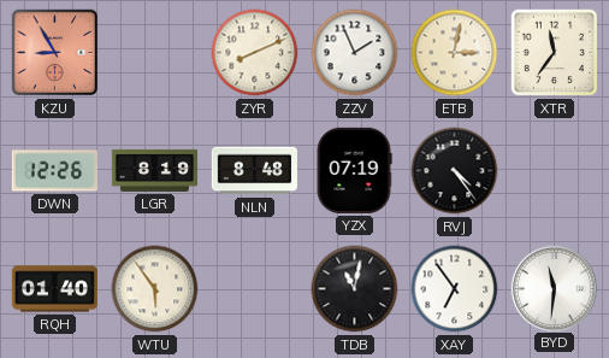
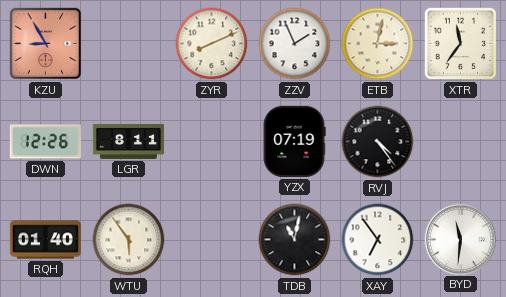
LGR: 8:19 -> 8:11 (128, 141)
NLN: 8:48 -> none (254, 171)
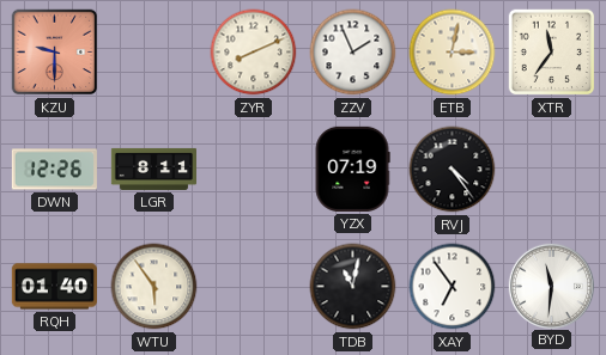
KZU: 8:55 -> 9:30 (55, 53)
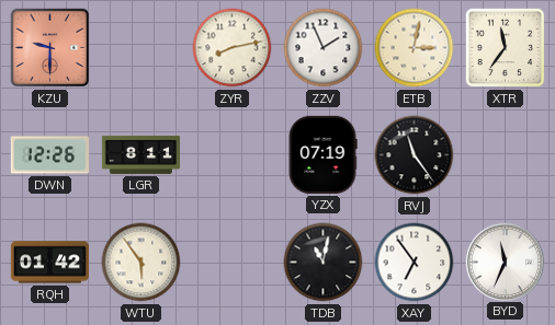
ZYR: 8:11 -> 8:13 (233, 48)
RVJ: 4:24 -> 11:24 (415, 155)
RQH: 01:40 -> 01:42 (49, 263)
BYD: 11:31 -> 11:34 (505, 262)
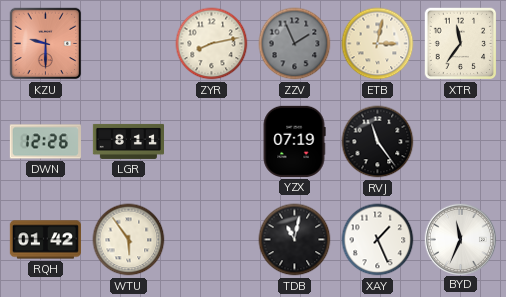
ZZV dial: white -> grey (295, 44)
XAY: 6:54 -> 1:26 (378, 240)
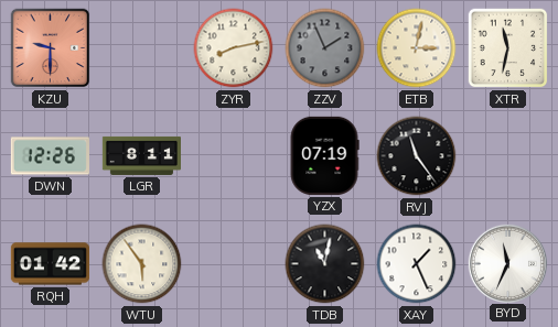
XTR: 11:36 -> 11:32 (508, 48)
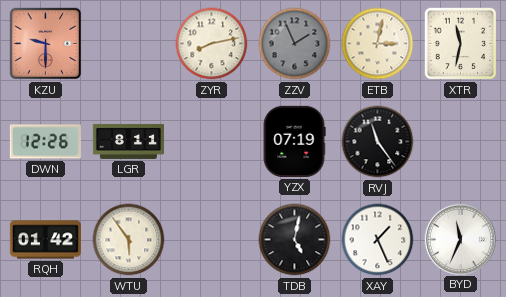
TDB: 11:02 -> 5:02 (295, 240)
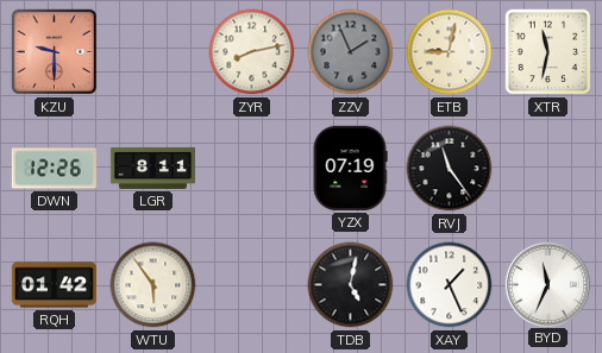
ETB: 3:02 -> 9:02 (450, 52)
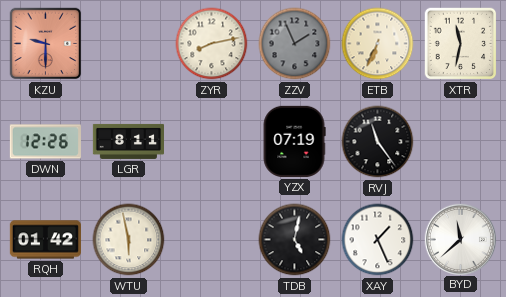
ETB: 9:02 -> 6:34 (378, 44)
WTU: 5:54 -> 5:58 (129, 240)
BYD: 11:34 -> 11:38 (460, 239)
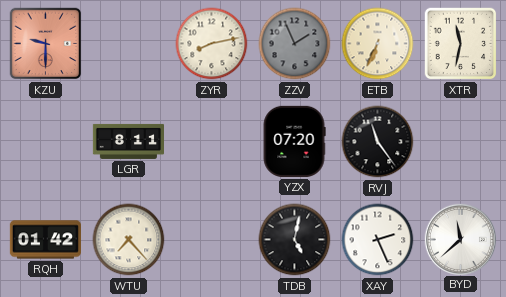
DWN: 12:26 -> none (45, 142)
YZX: 07:19 -> 07:20 (294, 141)
WTU: 5:58 -> 7:23 (129, 240)
XAY: 1:26 -> 2:26 (378, 240)
